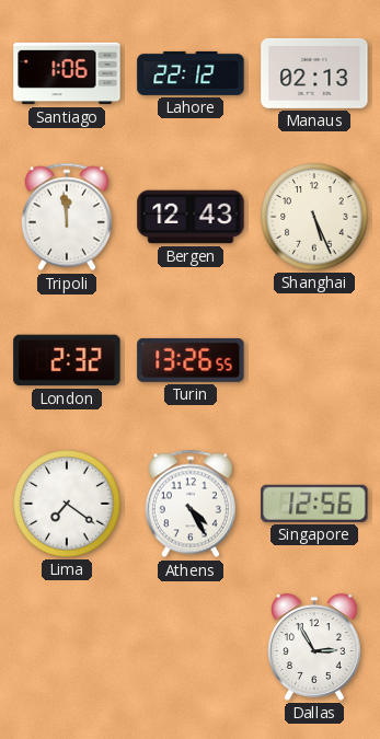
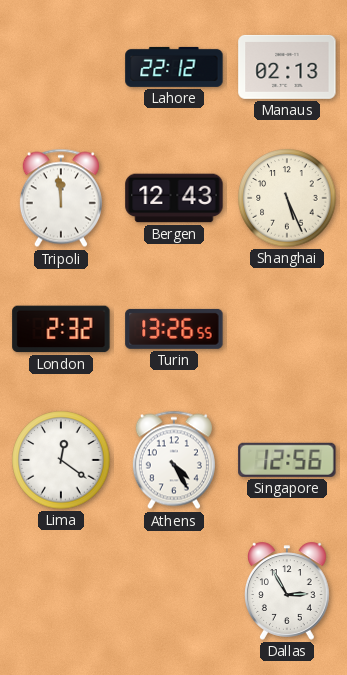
Santiago: 1:06 -> none (67, 73)
Lima: 7:21 -> 12:21 (61, 460)
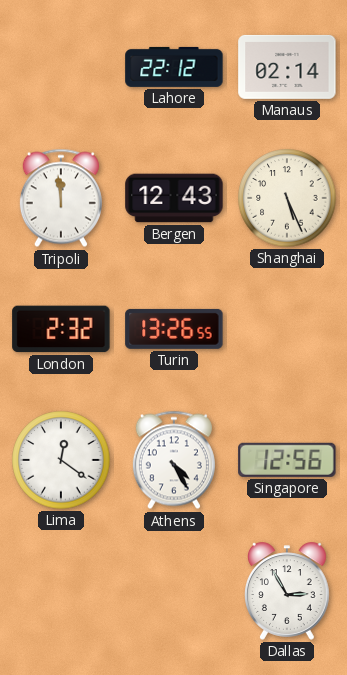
Manaus: 02:13 -> 02:14 (287, 67)
